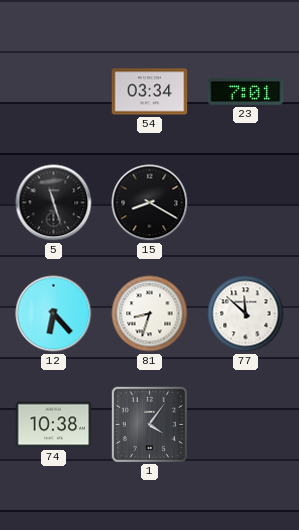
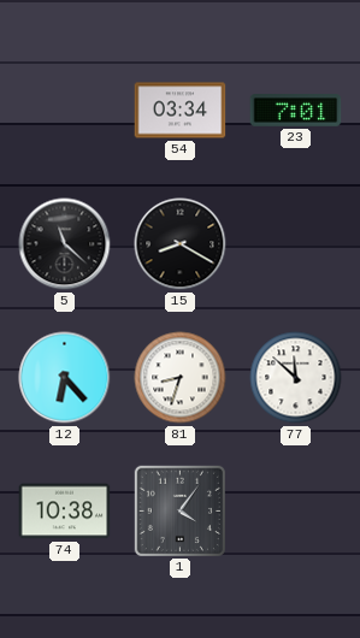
5: 11:27 -> 11:22 (65, 244)
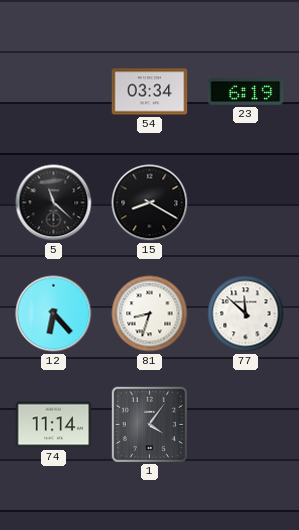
23: 7:01 -> 6:19 (246, 92)
74: 10:38 -> 11:14 (54, 425)
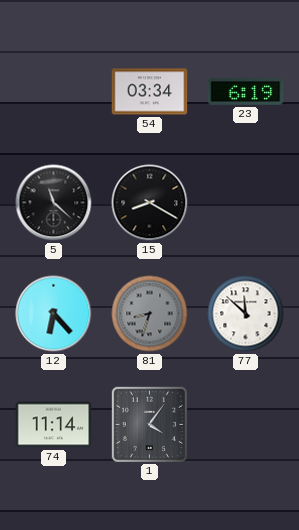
81 dial: white -> grey (150, 314)
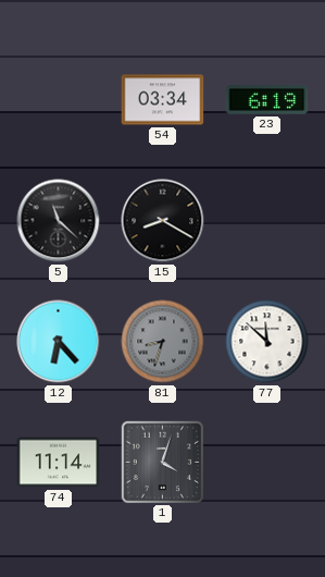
1: 4:06 -> 4:03 (162, 462)
